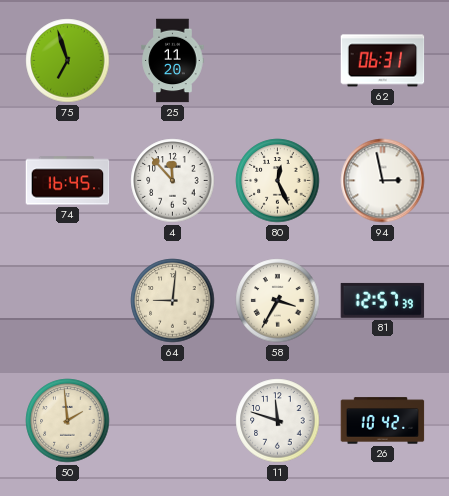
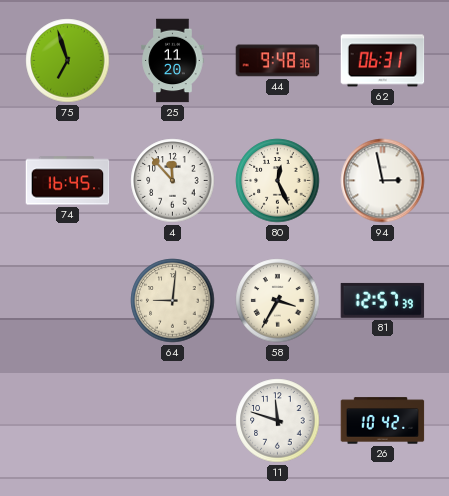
44: none -> 9:48 (278, 61)
50: 1:59 -> none (68, 421)
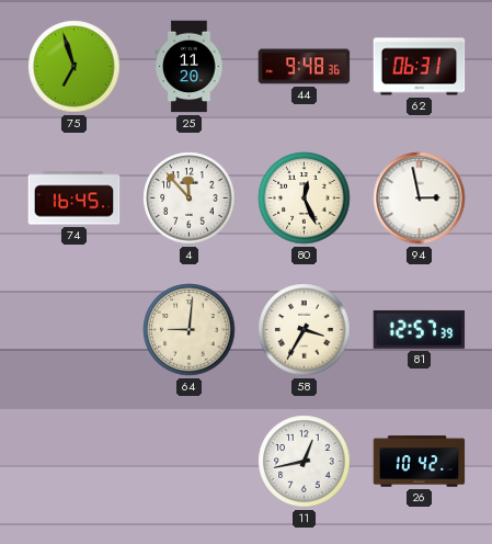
11: 11:48 -> 12:43 (305, 462)
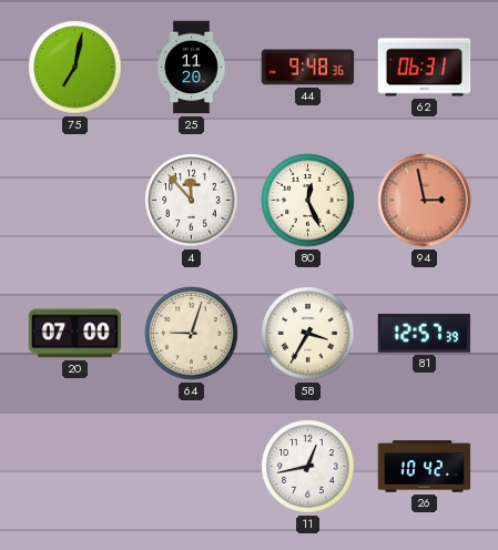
75: 6:57 -> 7:02 (75, 68)
74: 16:45 -> none (75, 199)
94 dial: white -> salmon (425, 201)
20: none -> 07:00 (75, 334)
64: 9:01 -> 9:03 (192, 334)
